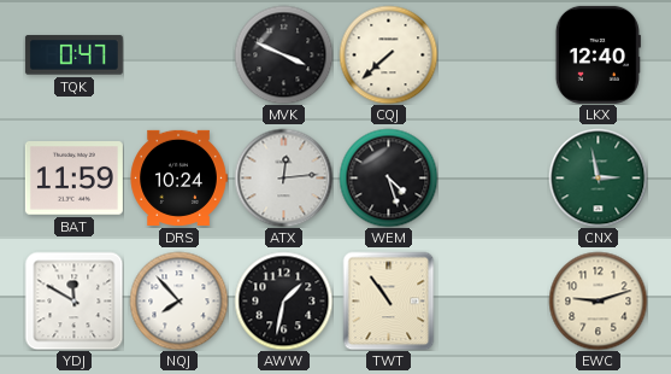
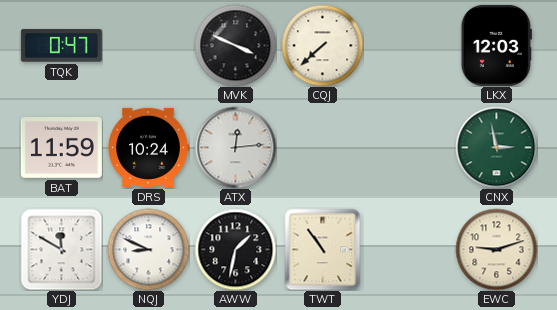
LKX: 12:40 -> 12:03 (496, 45)
WEM: 4:27 -> none (388, 177)
NQJ: 7:53 -> 8:49 (148, 249)
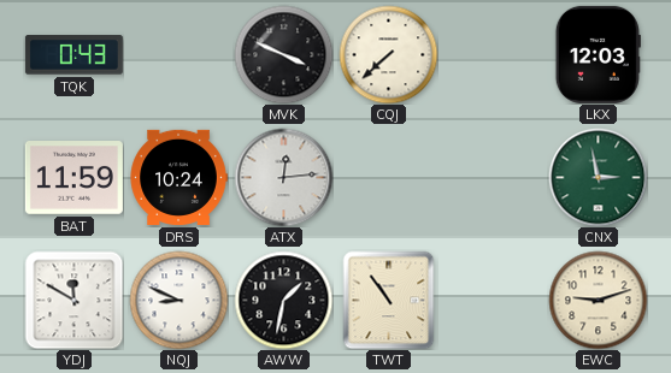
TQK: 0:47 -> 0:43 (73, 55)
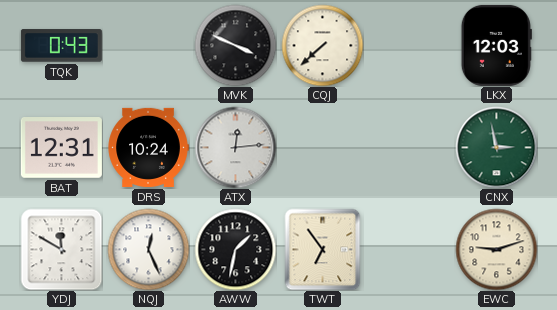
BAT: 11:59 -> 12:31 (61, 148)
NQJ: 8:49 -> 12:26 (148, 249)
TWT: 10:54 -> 6:54 (323, 249)
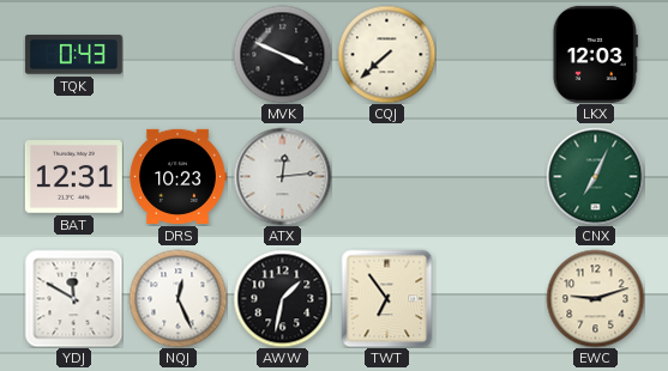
DRS: 10:24 -> 10:23 (177, 176)
CNX: 2:58 -> 7:04 (595, 176)
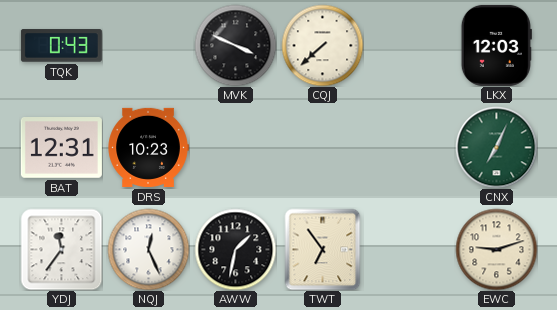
ATX: 12:14 -> none (282, 176)
YDJ: 11:50 -> 11:36 (61, 249)
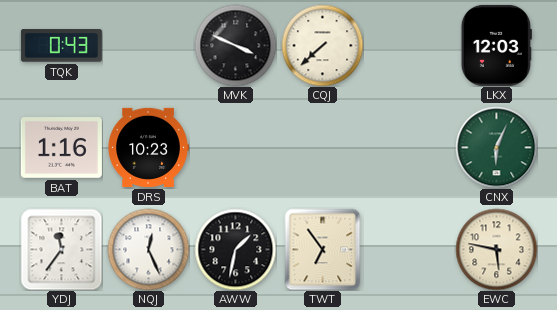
BAT: 12:31 -> 1:16 (61, 148)
CNX: 7:04 -> 6:04 (496, 147)
EWC: 9:12 -> 5:47 (496, 249)
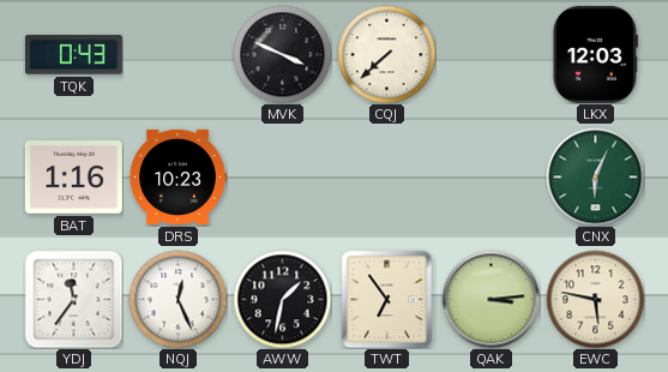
QAK: none -> 3:14 (491, 299)
